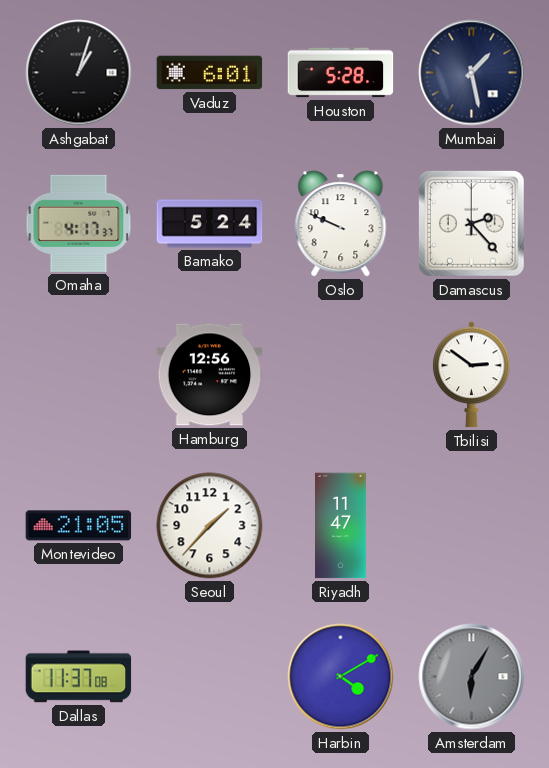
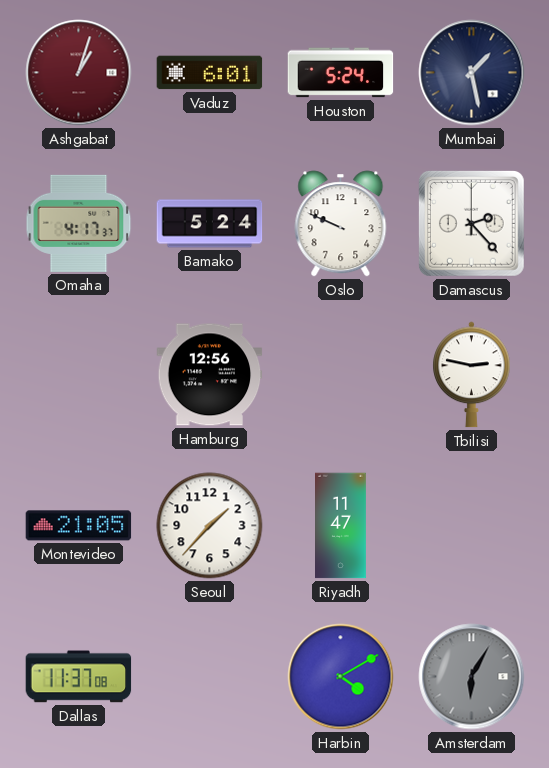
Ashgabat dial: black -> burgundy (79, 73)
Houston: 5:28 -> 5:24 (341, 73)
Tbilisi: 2:51 -> 2:47 (472, 375)
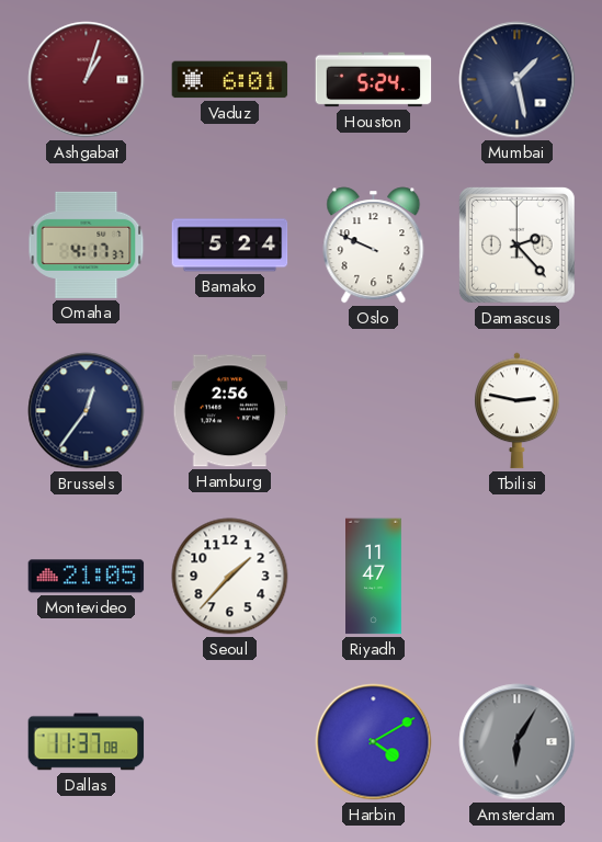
Brussels: none -> 12:36 (87, 411)
Hamburg: 12:56 -> 2:56 (230, 411)
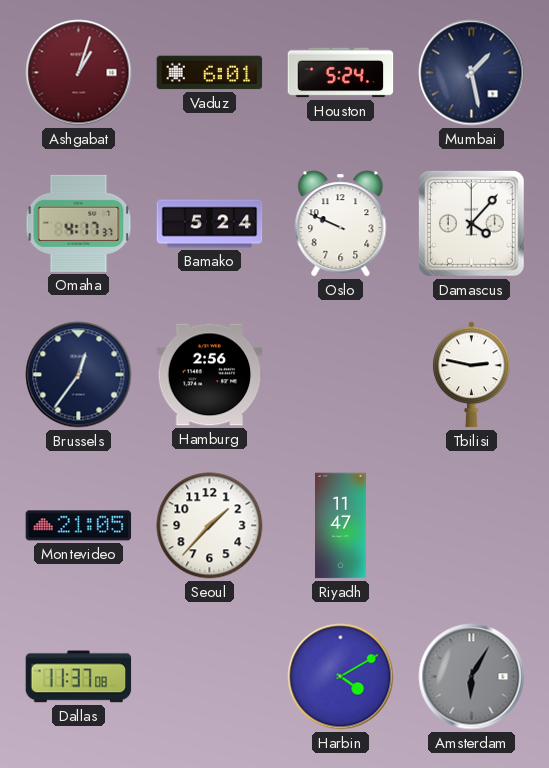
Damascus: 2:23 -> 4:07 (471, 223)
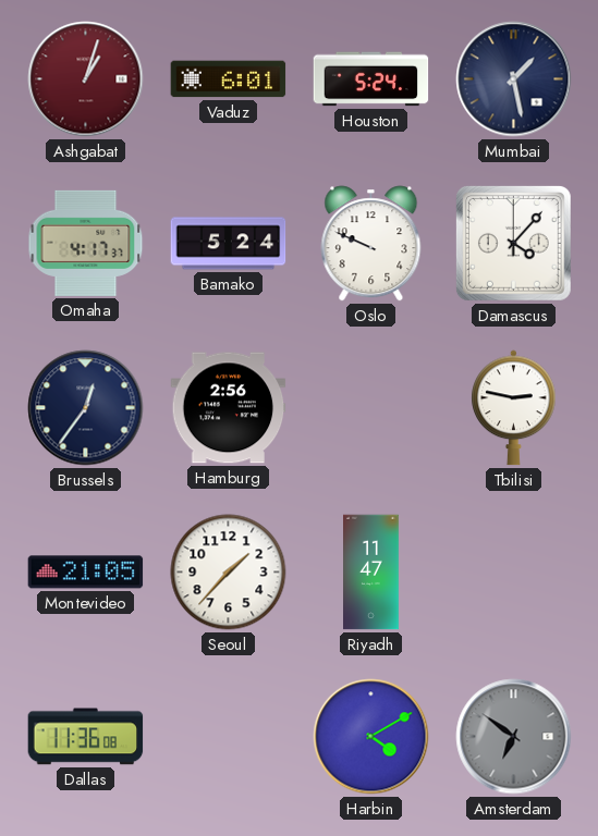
Dallas: 11:37 -> 11:36 (86, 737)
Amsterdam: 6:05 -> 6:51 (514, 737)
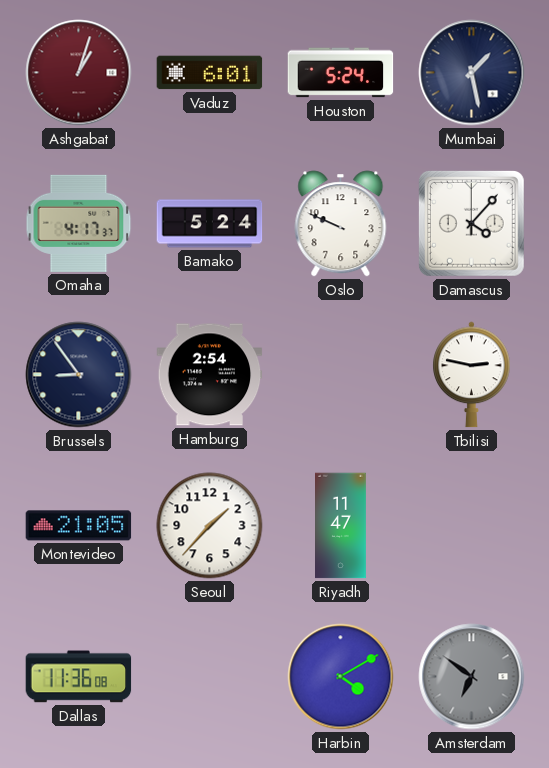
Brussels: 12:36 -> 8:54 (79, 375)
Hamburg: 2:56 -> 2:54 (210, 375)
